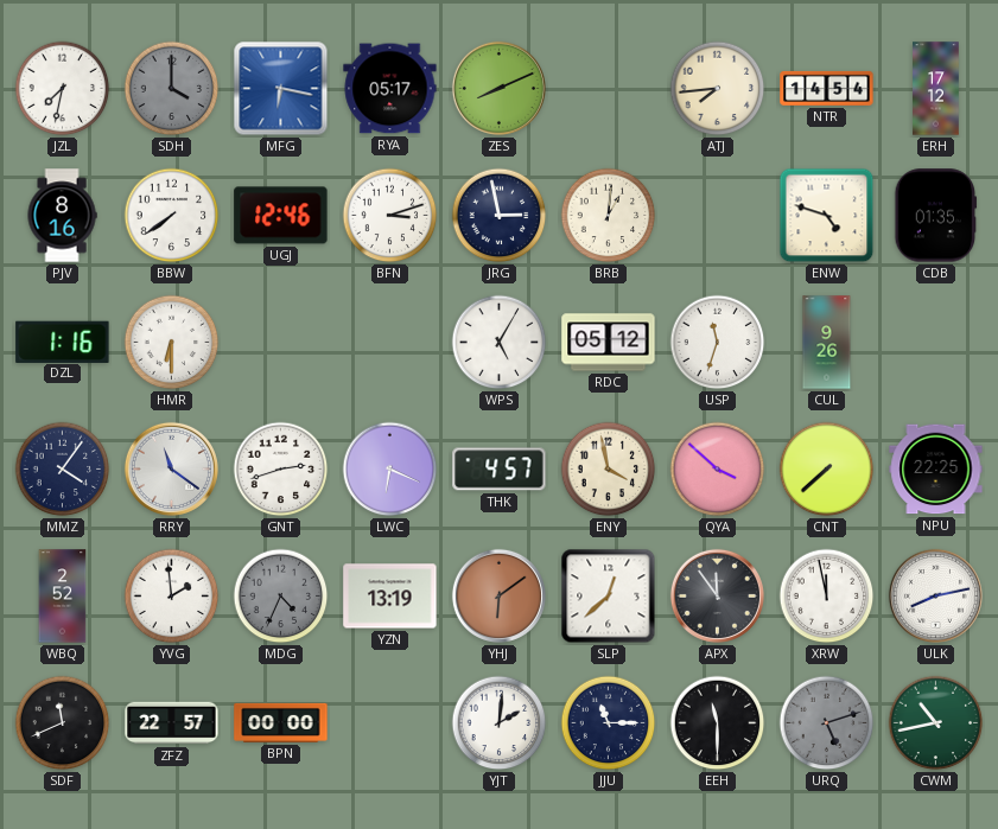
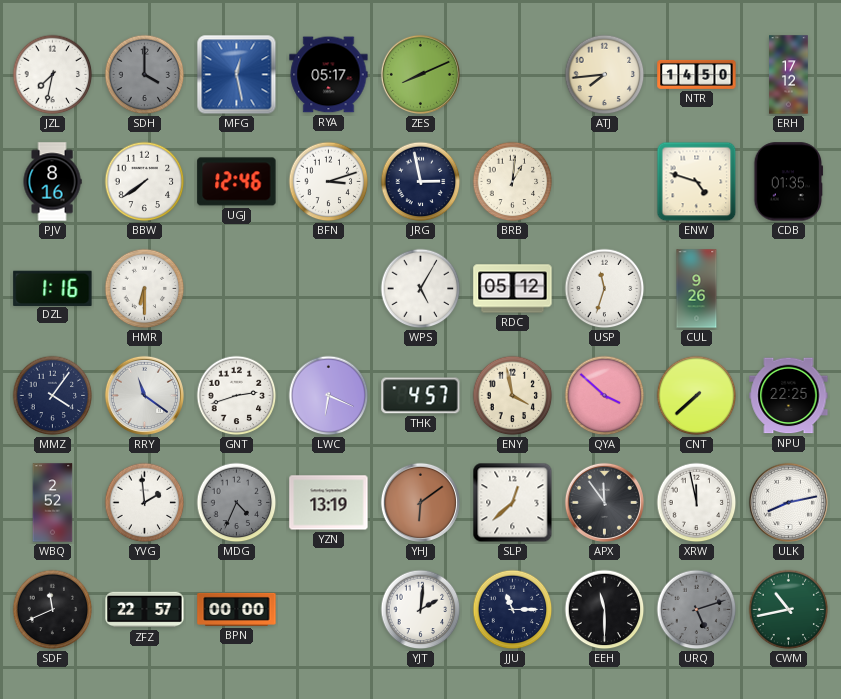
MFG: 6:17 -> 12:28 (237, 75)
NTR: 14:54 -> 14:50 (697, 74)
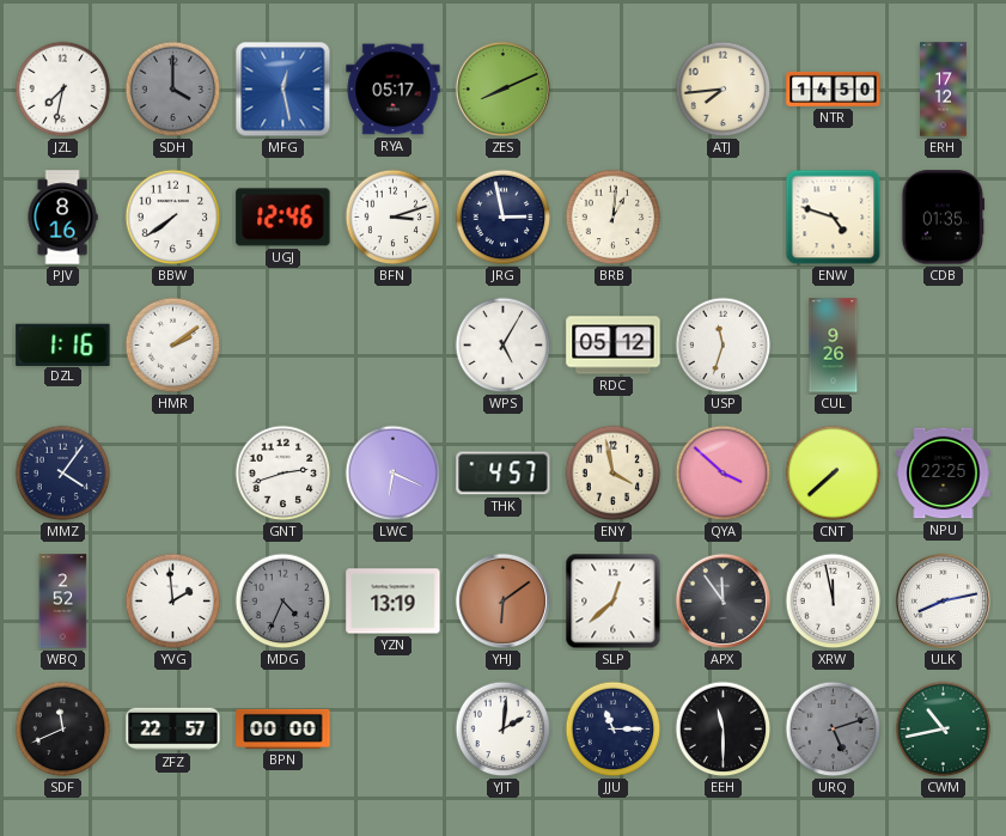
HMR: 6:30 -> 2:09 (173, 346)
RRY: 11:21 -> none (144, 395)
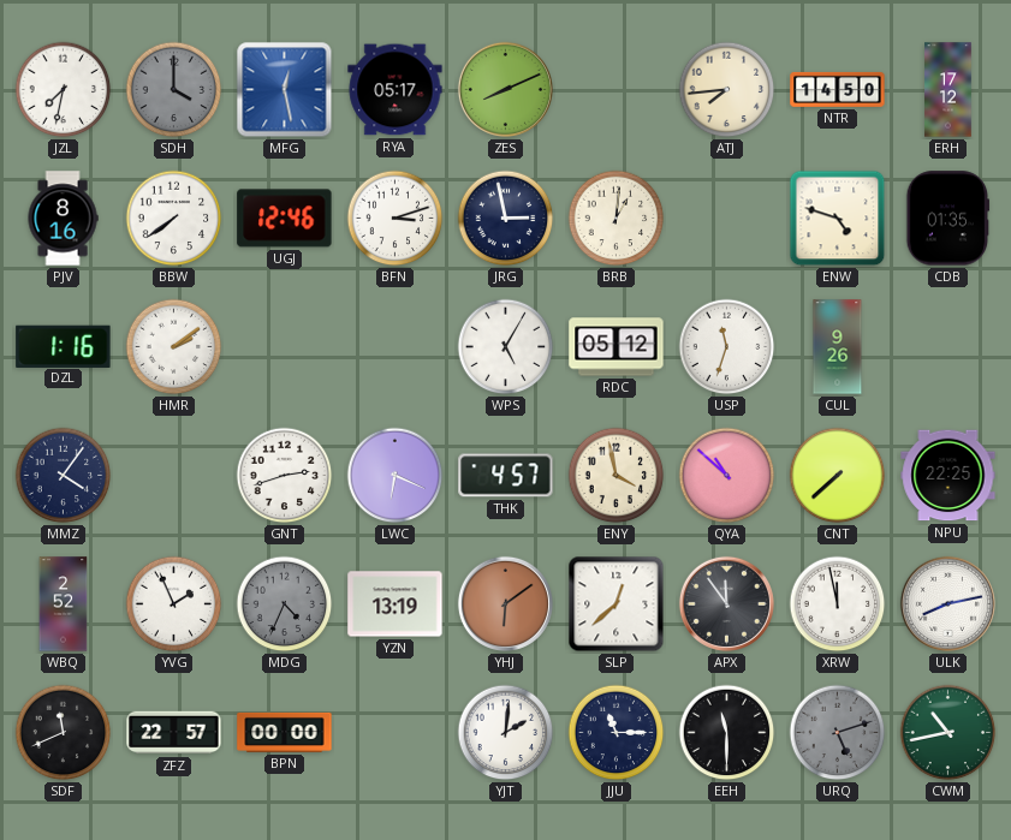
QYA: 3:52 -> 10:52 (727, 476)
YVG: 1:59 -> 1:56 (174, 604)
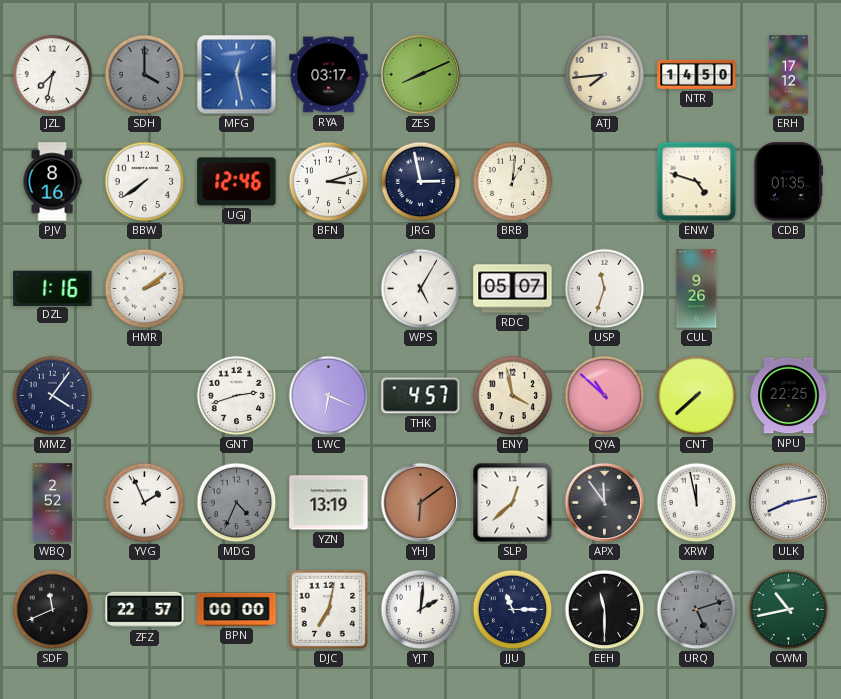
RYA: 05:17 -> 03:17 (329, 75)
RDC: 05:12 -> 05:07 (513, 289)
DJC: none -> 7:02 (328, 609)
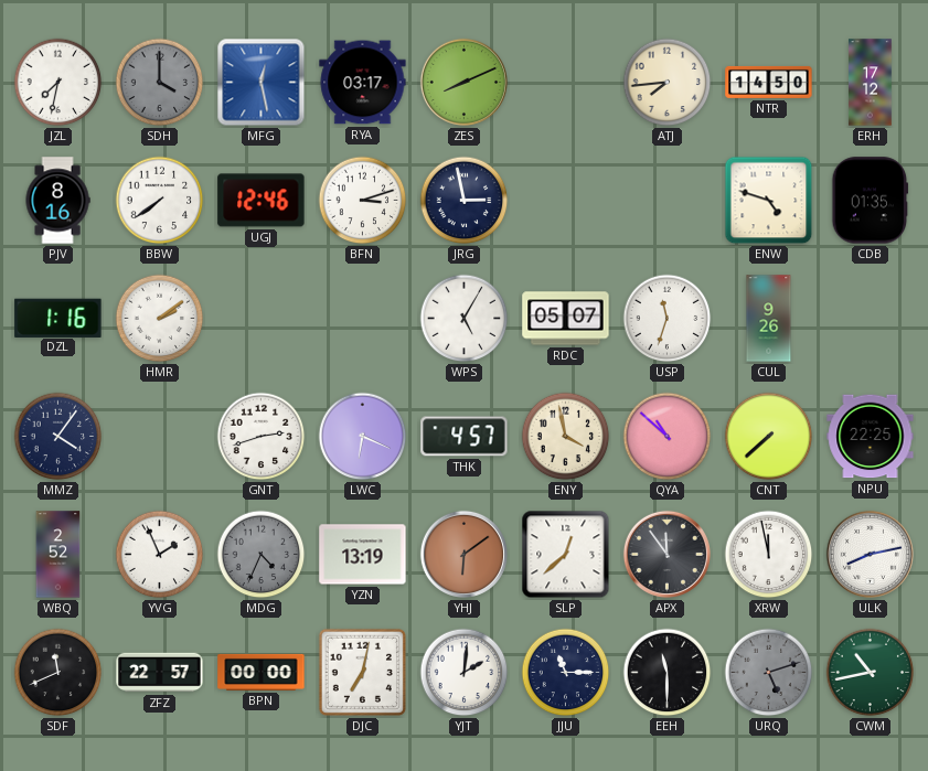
BRB: 1:01 -> none (513, 182)
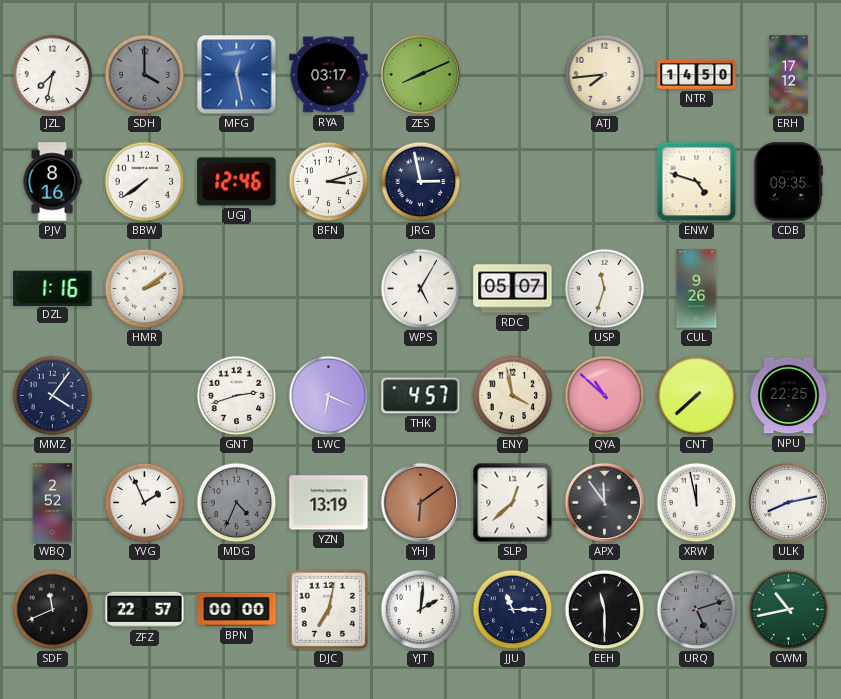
CDB: 01:35 -> 09:35 (789, 182)
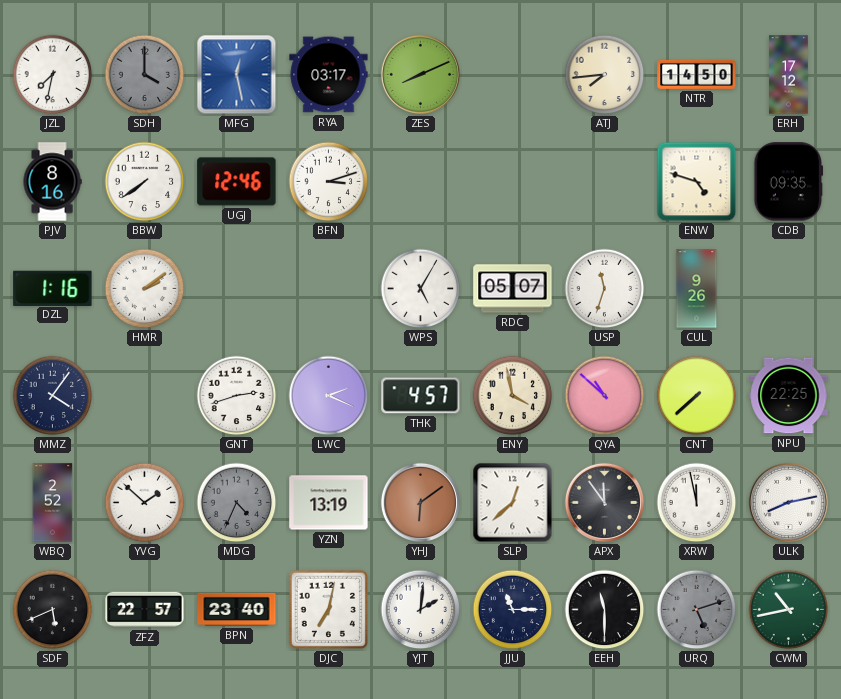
JRG: 2:58 -> none (421, 182)
LWC: 6:19 -> 2:19 (329, 396)
YVG: 1:56 -> 1:52 (145, 503)
SDF: 11:41 -> 5:41 (53, 610)
BPN: 00:00 -> 23:40 (237, 609)
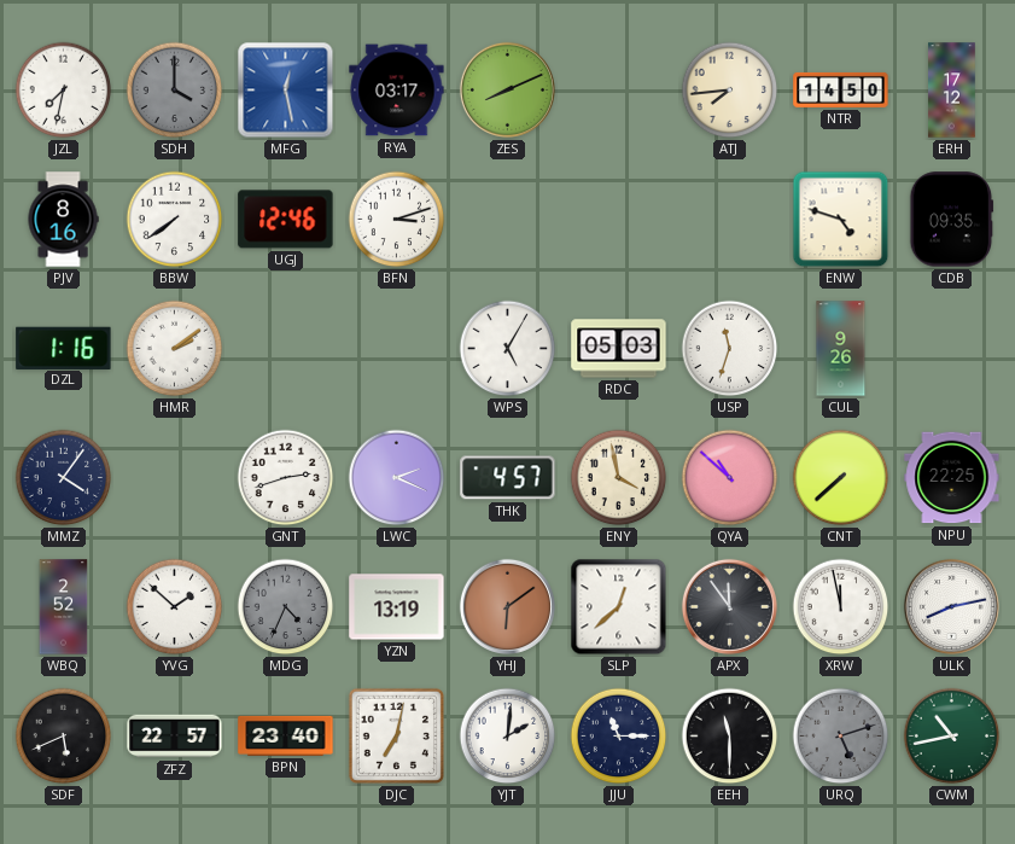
RDC: 05:07 -> 05:03 (619, 349)
